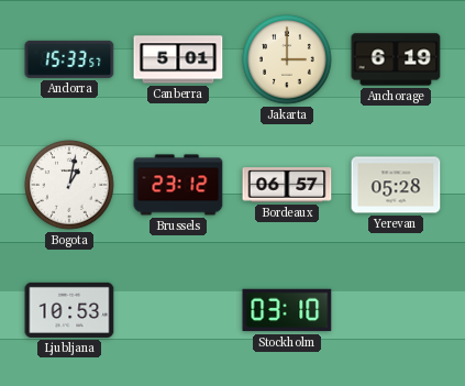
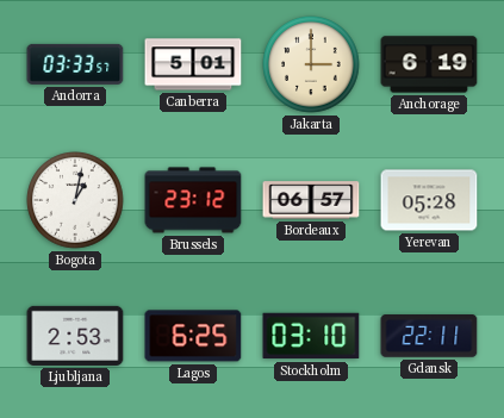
Andorra: 15:33 -> 03:33 (75, 64)
Ljubljana: 10:53 -> 2:53 (75, 336)
Lagos: none -> 6:25 (193, 336)
Gdansk: none -> 22:11 (429, 337)
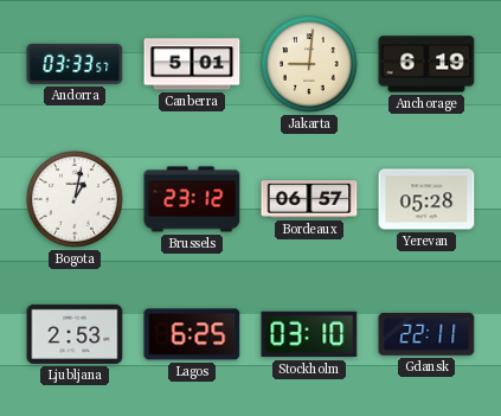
Jakarta: 3:00 -> 9:01 (309, 64)
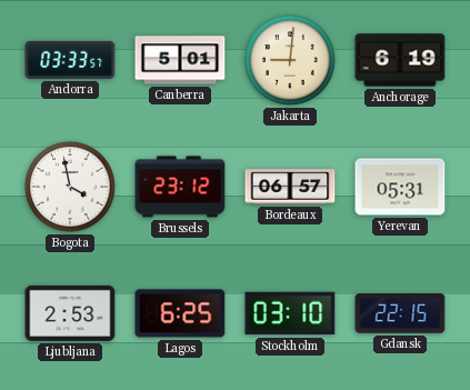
Bogota: 1:02 -> 3:58 (70, 187)
Yerevan: 05:28 -> 05:31 (400, 187)
Gdansk: 22:11 -> 22:15 (400, 314)
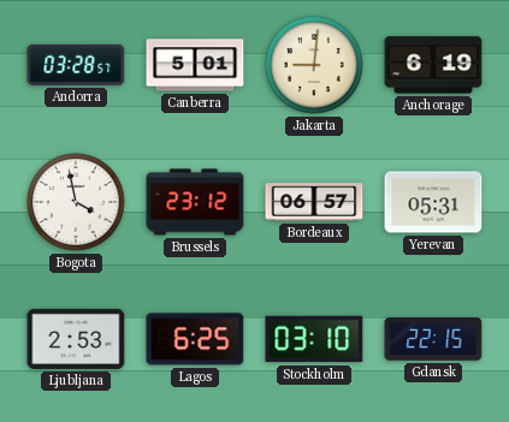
Andorra: 03:33 -> 03:28 (76, 65)
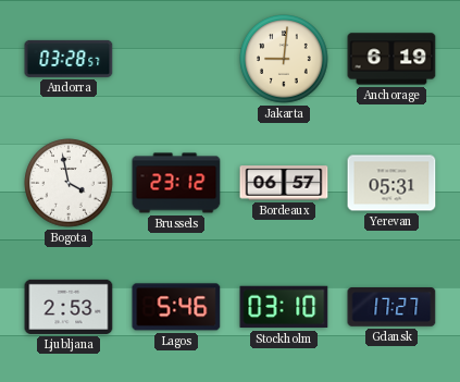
Canberra: 5:01 -> none (195, 65)
Lagos: 6:25 -> 5:46 (176, 307)
Gdansk: 22:15 -> 17:27 (391, 308)
